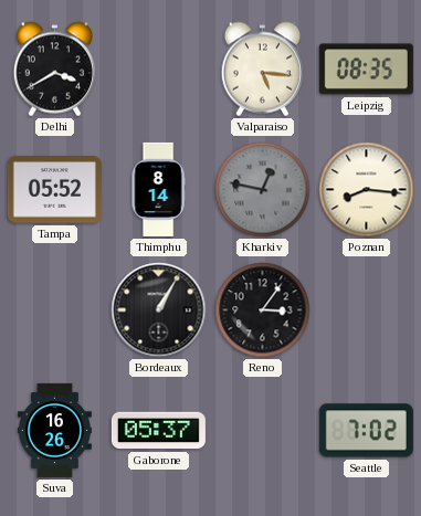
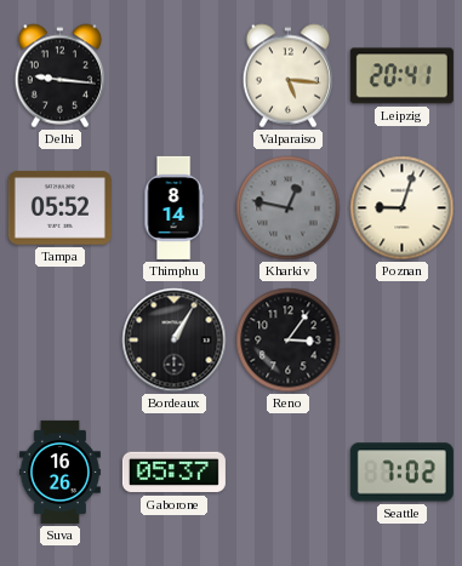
Delhi: 3:40 -> 9:16 (59, 76)
Leipzig: 08:35 -> 20:41 (401, 76)
Poznan: 8:16 -> 9:03 (403, 208)
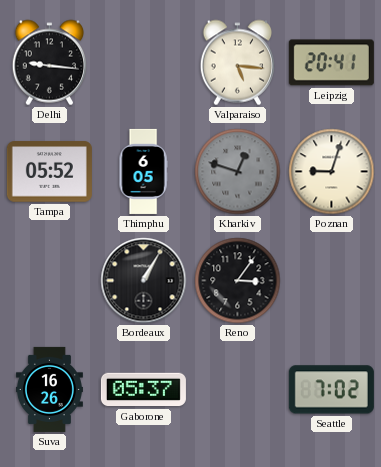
Thimphu: 8:14 -> 6:05 (143, 171)
Kharkiv: 12:47 -> 12:48 (238, 172)
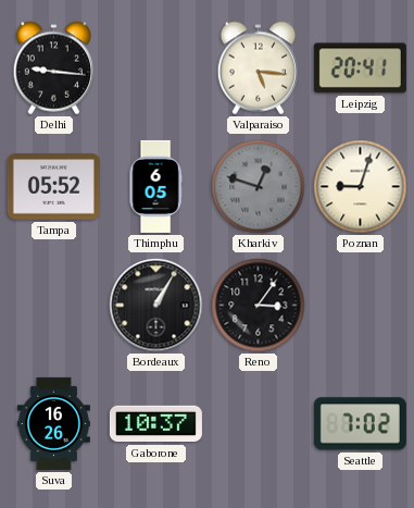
Gaborone: 05:37 -> 10:37 (155, 424)
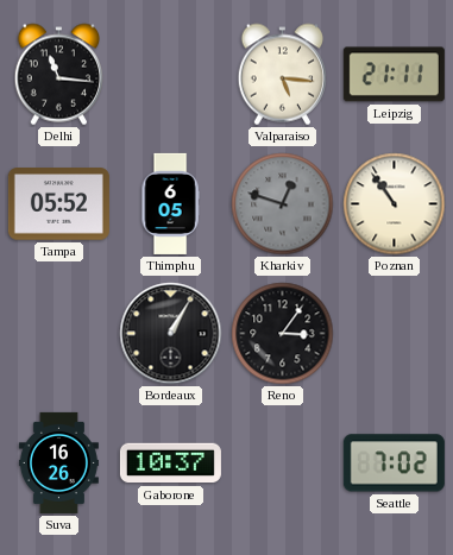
Delhi: 9:16 -> 11:16 (58, 75)
Leipzig: 20:41 -> 21:11 (394, 75)
Poznan: 9:03 -> 10:54 (395, 204)
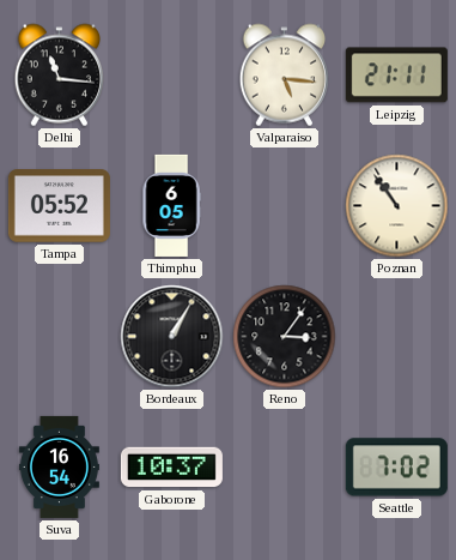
Kharkiv: 12:48 -> none (283, 204)
Suva: 16:26 -> 16:54 (59, 466)
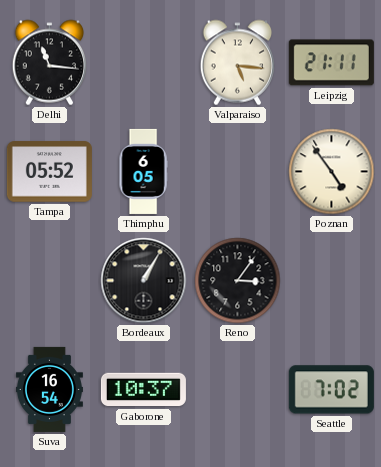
Poznan: 10:54 -> 4:54 (332, 172)
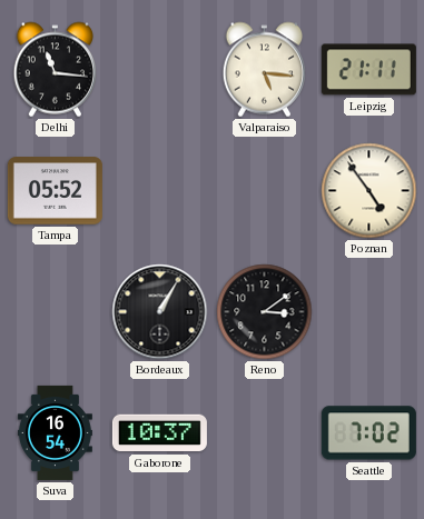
Thimphu: 6:05 -> none (143, 171)
Reno: 3:06 -> 3:09 (265, 312)
